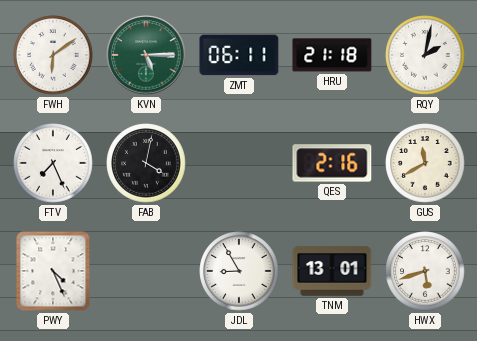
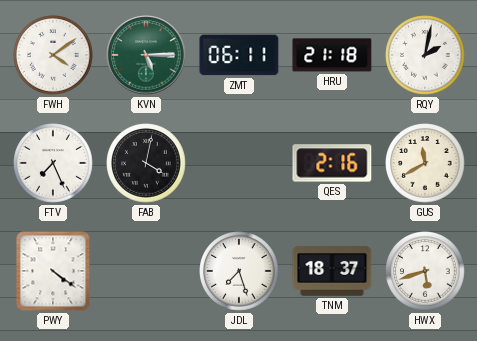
FWH: 6:09 -> 4:09 (53, 55)
PWY: 4:26 -> 4:21 (53, 271)
JDL: 8:55 -> 7:27 (239, 271)
TNM: 13:01 -> 18:37 (332, 271)
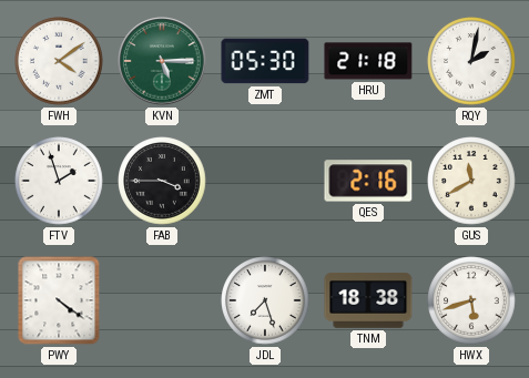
ZMT: 06:11 -> 05:30 (265, 61)
FTV: 7:26 -> 1:57 (59, 181)
FAB: 4:02 -> 3:45 (162, 181)
TNM: 18:37 -> 18:38 (368, 300)
